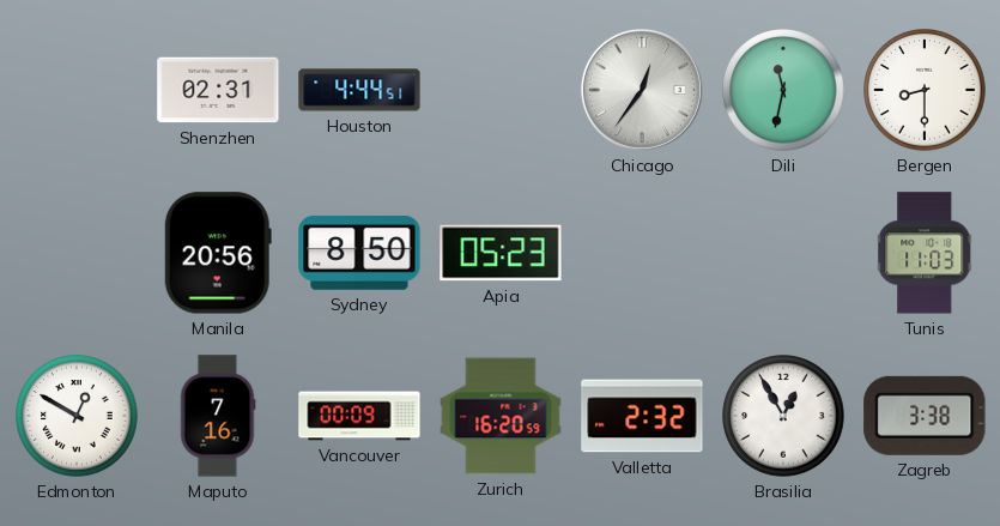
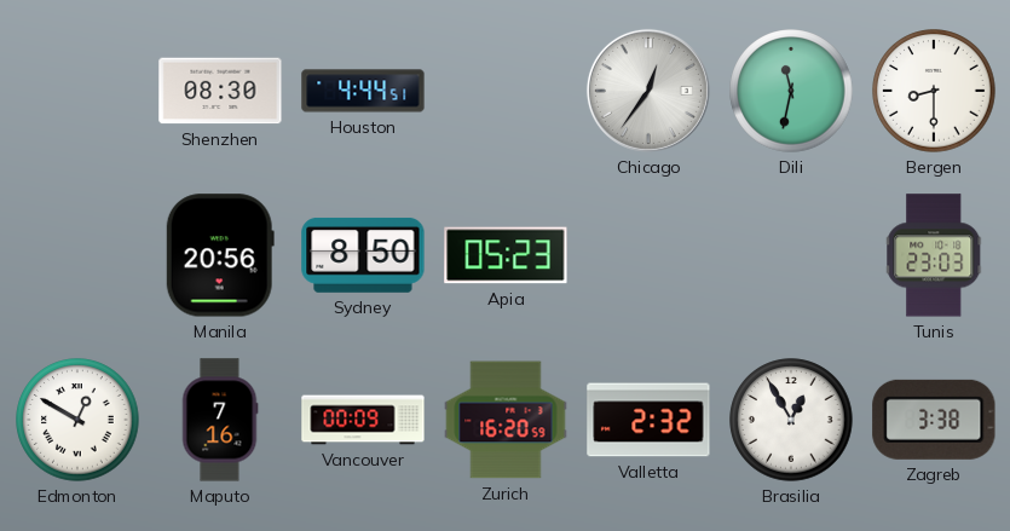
Shenzhen: 02:31 -> 08:30 (220, 91)
Tunis: 11:03 -> 23:03 (935, 255)
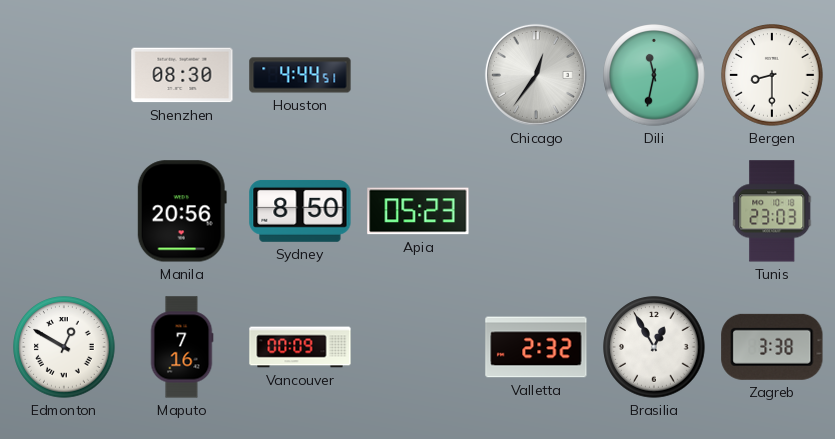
Zurich: 16:20 -> none (506, 420)
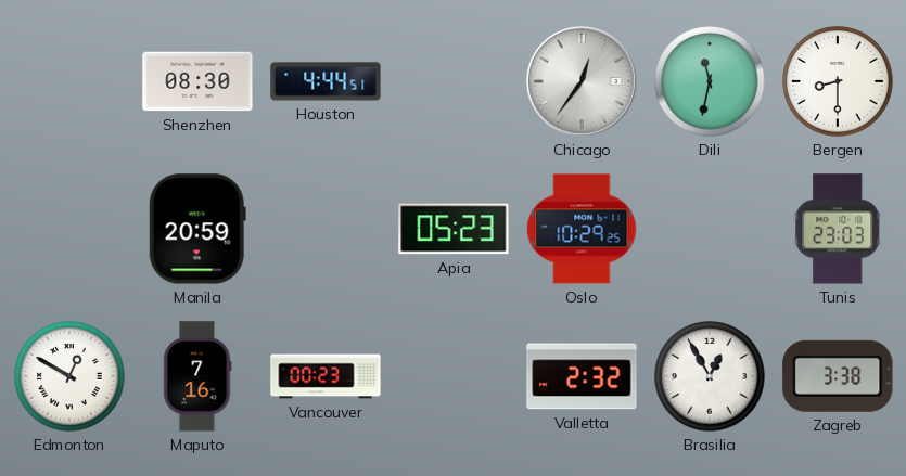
Manila: 20:56 -> 20:59 (197, 229)
Sydney: 8:50 -> none (300, 211)
Oslo: none -> 10:29 (582, 229)
Vancouver: 00:09 -> 00:23 (326, 376)
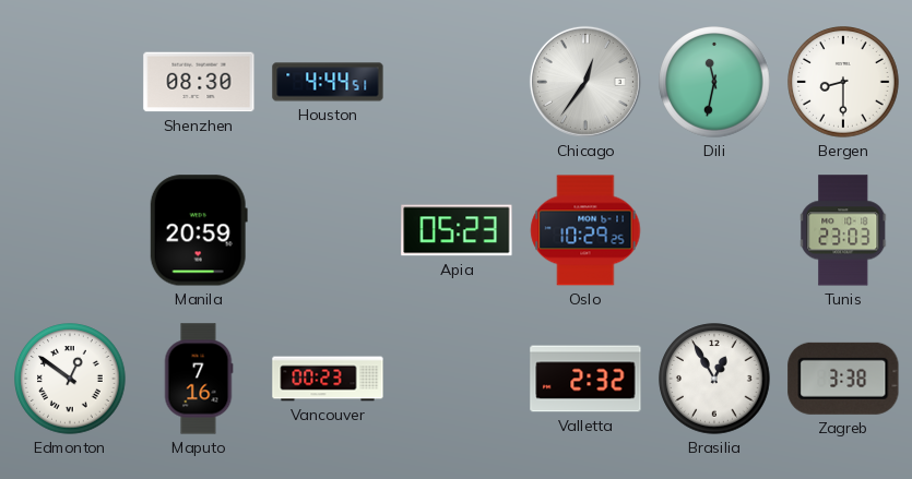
Edmonton: 12:50 -> 12:51 (70, 379)
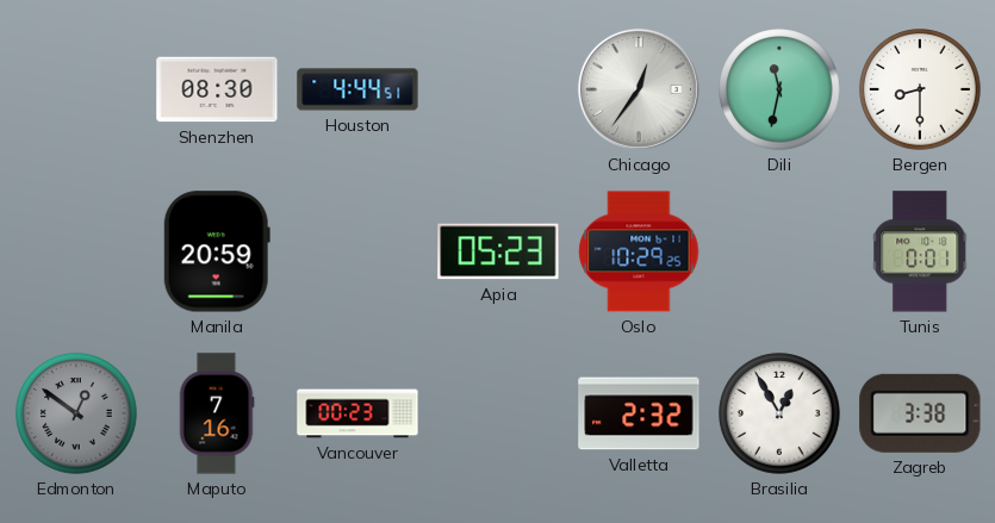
Tunis: 23:03 -> 0:01 (921, 251)
Edmonton dial: white -> grey (76, 413)
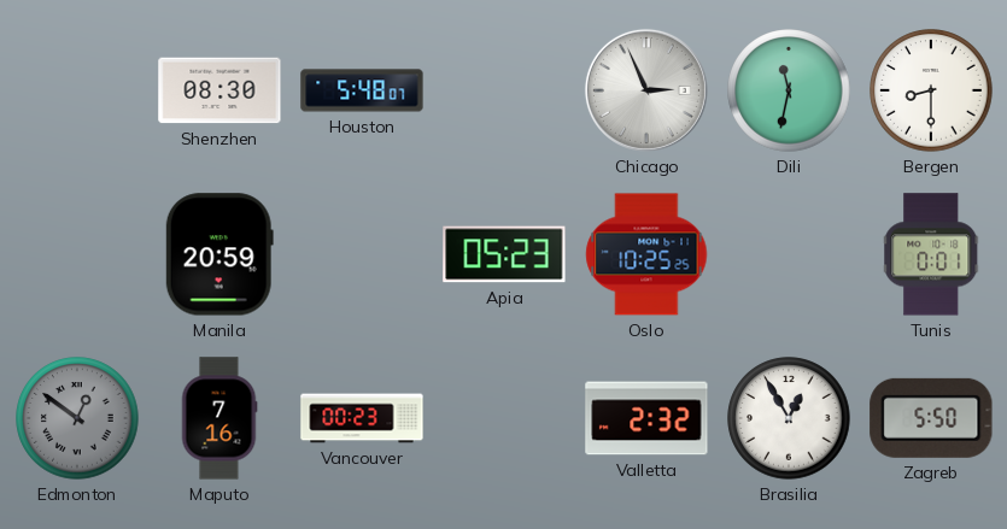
Houston: 4:44 -> 5:48 (362, 90)
Chicago: 12:36 -> 2:56 (646, 90)
Oslo: 10:29 -> 10:25 (646, 254)
Zagreb: 3:38 -> 5:50 (931, 418)
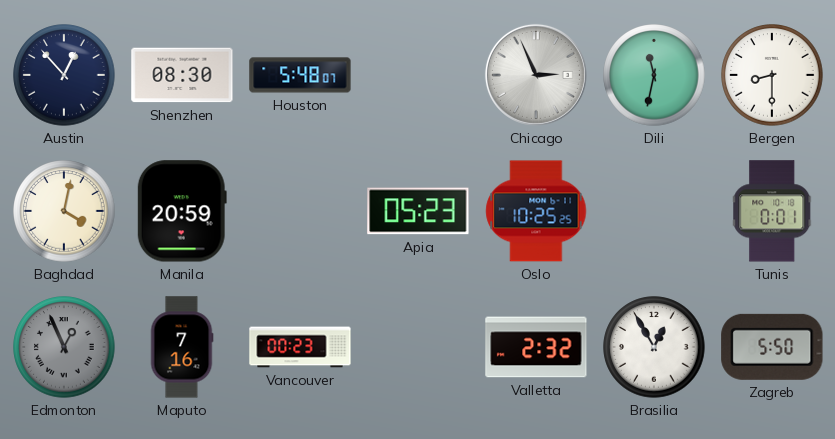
Austin: none -> 12:53 (64, 75)
Baghdad: none -> 4:02 (64, 211)
Edmonton: 12:51 -> 12:56 (64, 347)
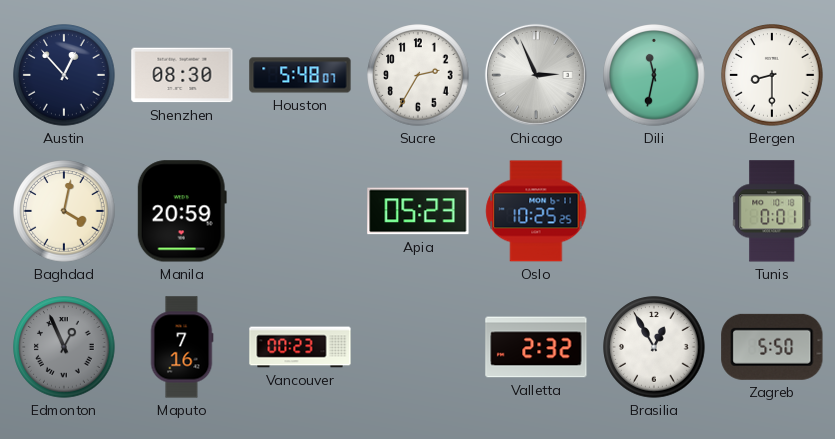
Sucre: none -> 2:35 (418, 75)
